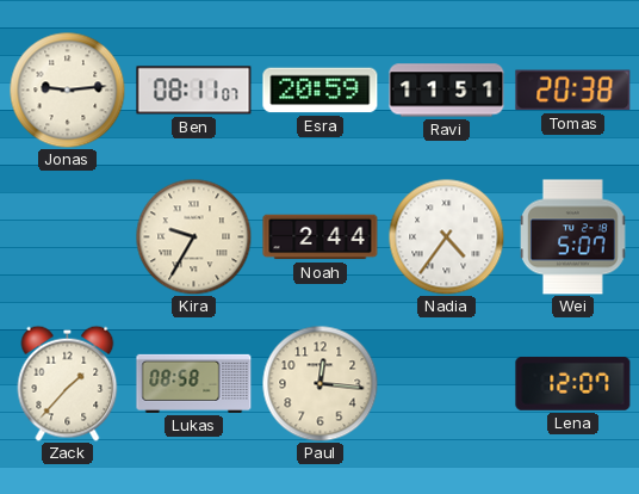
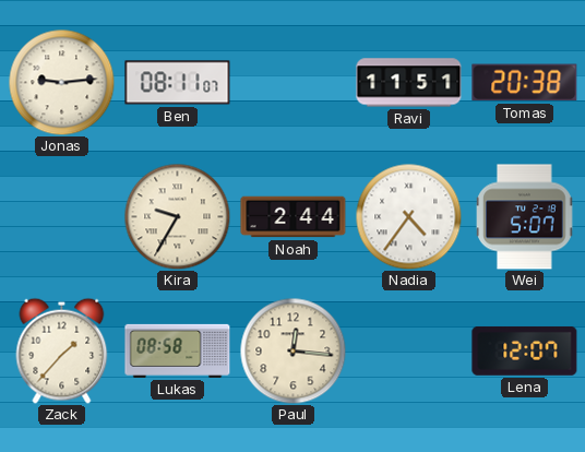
Esra: 20:59 -> none (321, 91)
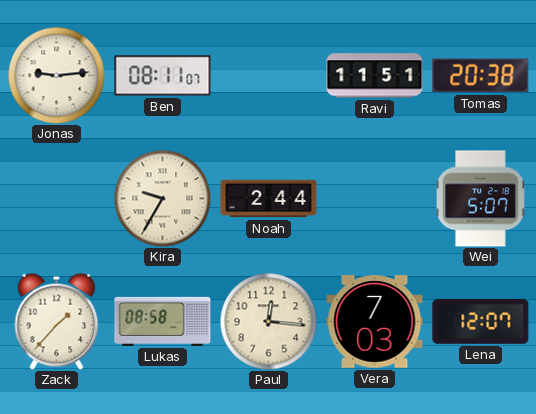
Nadia: 4:36 -> none (408, 216)
Vera: none -> 7:03 (375, 322)
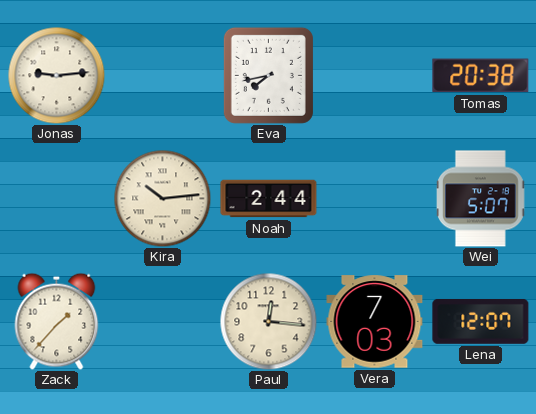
Ben: 08:11 -> none (163, 76)
Eva: none -> 7:43 (268, 75)
Ravi: 11:51 -> none (375, 76)
Kira: 9:35 -> 10:14 (162, 198)
Lukas: 08:58 -> none (163, 321)
